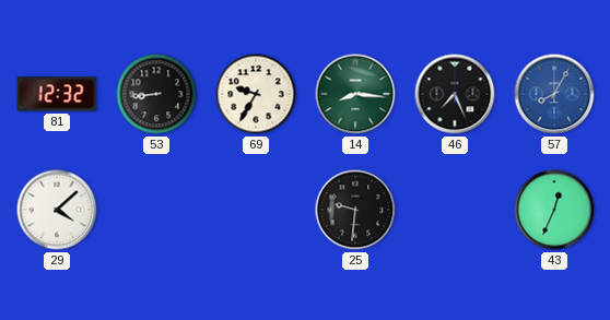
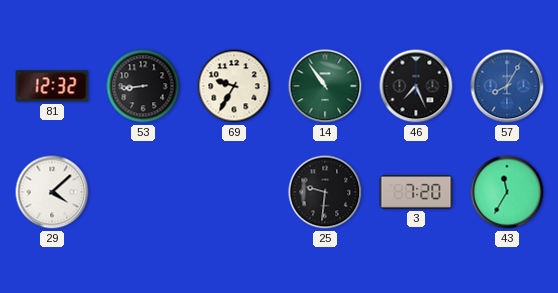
14: 8:16 -> 10:54 (325, 86)
3: none -> 7:20 (416, 193)
43: 12:34 -> 11:35 (507, 192)
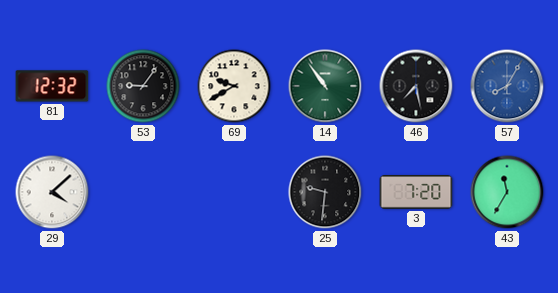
53: 8:44 -> 9:06 (143, 86)
69: 9:35 -> 9:40 (234, 86)
46: 7:26 -> 7:28 (416, 86)
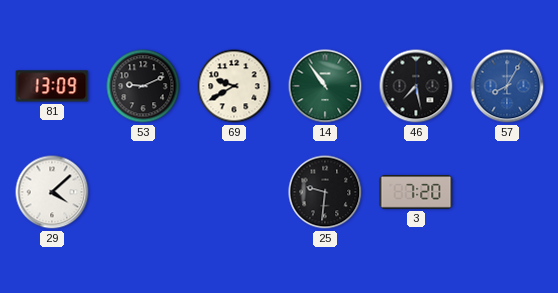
81: 12:32 -> 13:09 (52, 86)
53: 9:06 -> 9:11 (143, 86)
43: 11:35 -> none (507, 192)
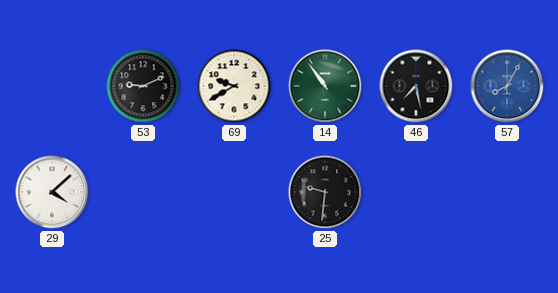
81: 13:09 -> none (52, 86)
3: 7:20 -> none (416, 193)
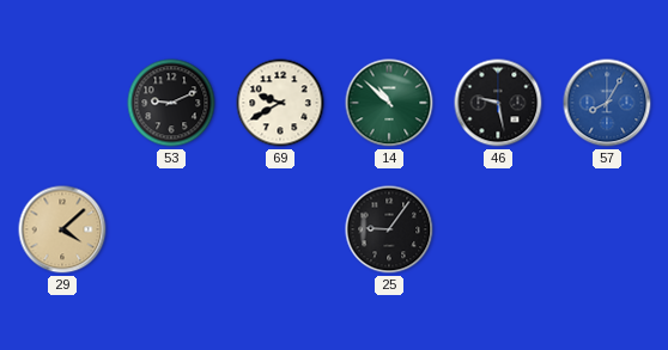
14: 10:54 -> 10:52 (389, 103)
46: 7:28 -> 9:28 (498, 103)
29 dial: white -> champagne (62, 229)
25: 9:31 -> 9:06 (389, 229)
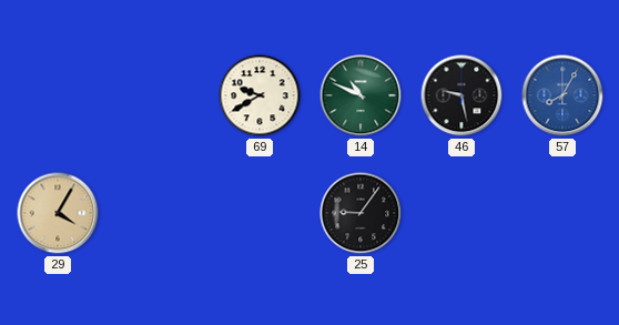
53: 9:11 -> none (171, 103)
14: 10:52 -> 10:49 (361, 95)
29: 4:08 -> 4:05 (58, 213)
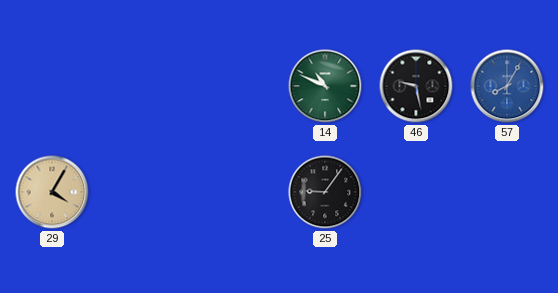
69: 9:40 -> none (260, 95)
